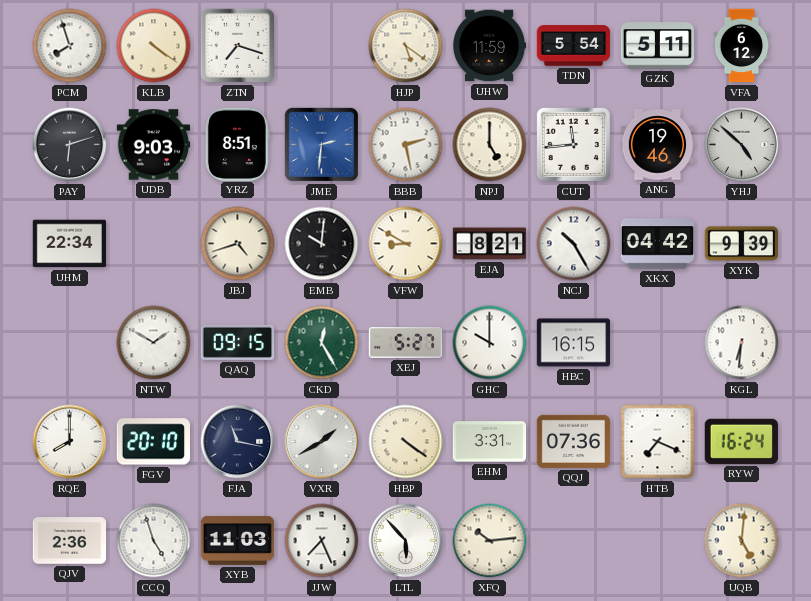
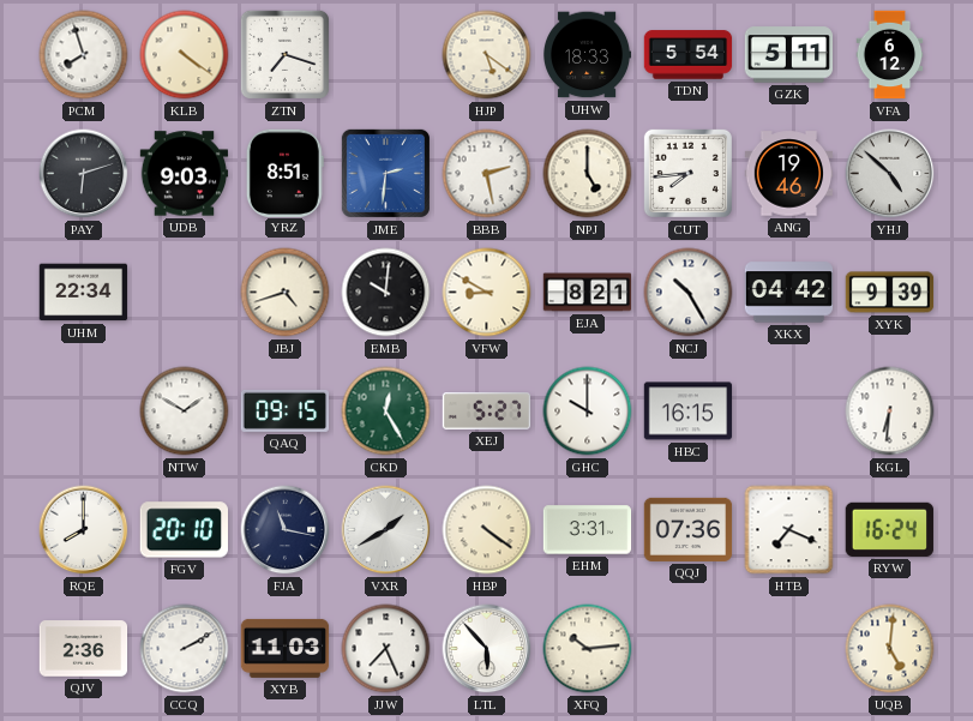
UHW: 11:59 -> 18:33 (588, 55)
CUT: 11:44 -> 7:44 (687, 173)
CCQ: 4:57 -> 2:10 (185, 649)
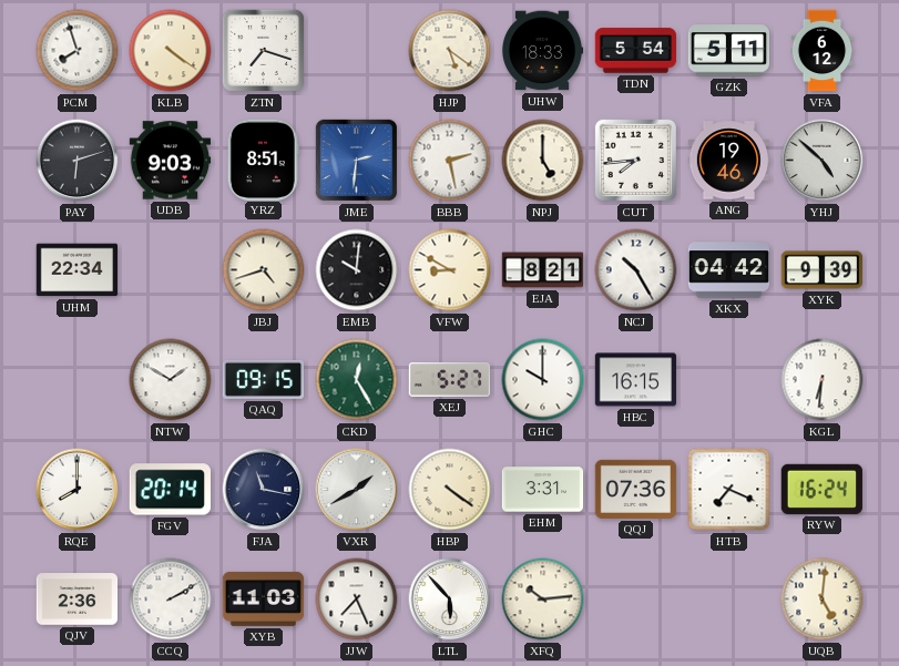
FGV: 20:10 -> 20:14 (170, 490)
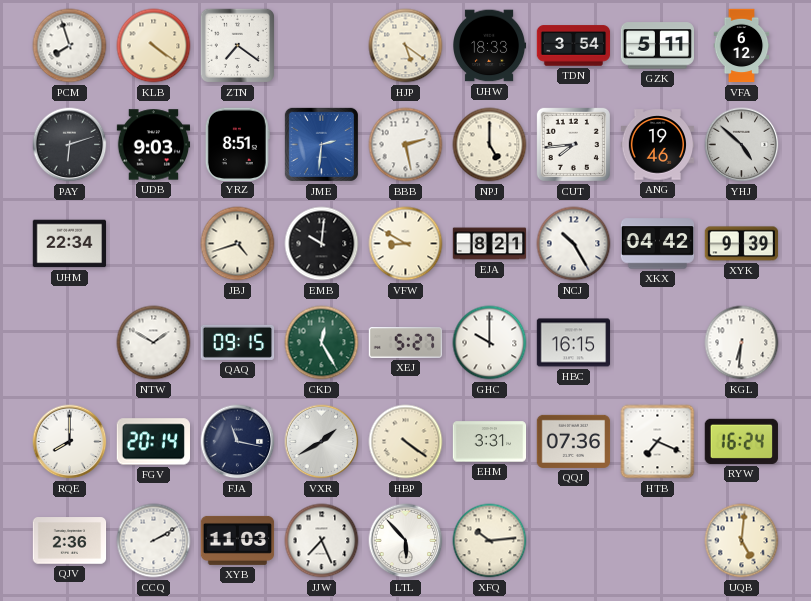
ZTN: 7:18 -> 7:21 (237, 45)
TDN: 5:54 -> 3:54 (574, 46)
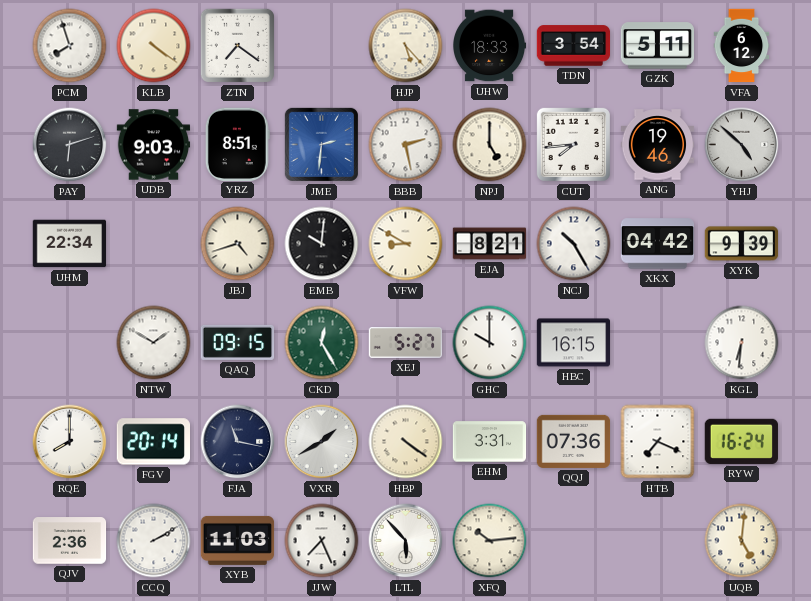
HJP: 5:21 -> 5:23 (406, 46)
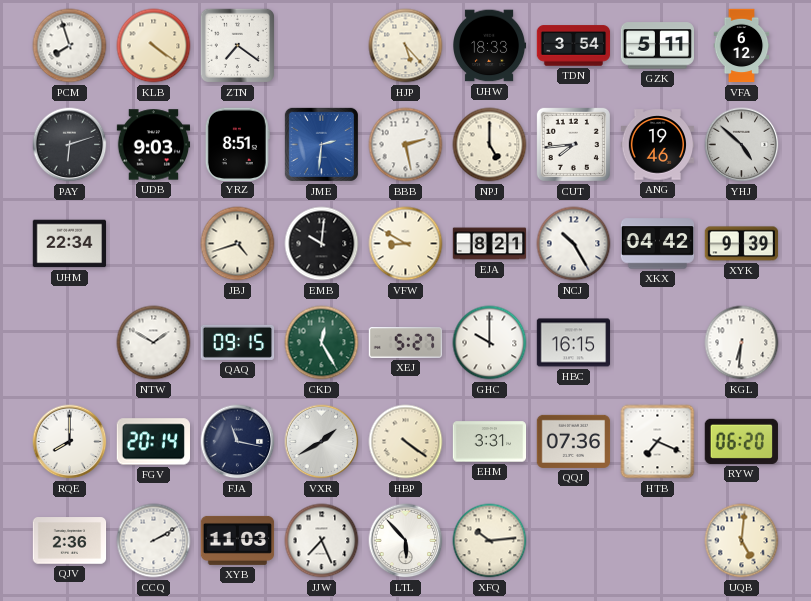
RYW: 16:24 -> 06:20 (741, 441)
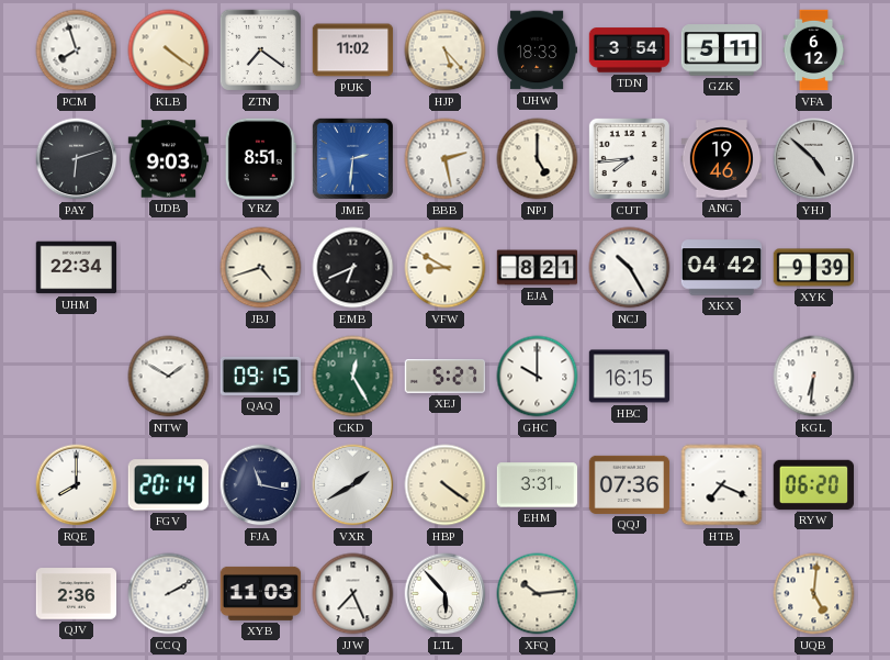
PUK: none -> 11:02 (353, 51)
EMB: 10:01 -> 6:41 (353, 268)
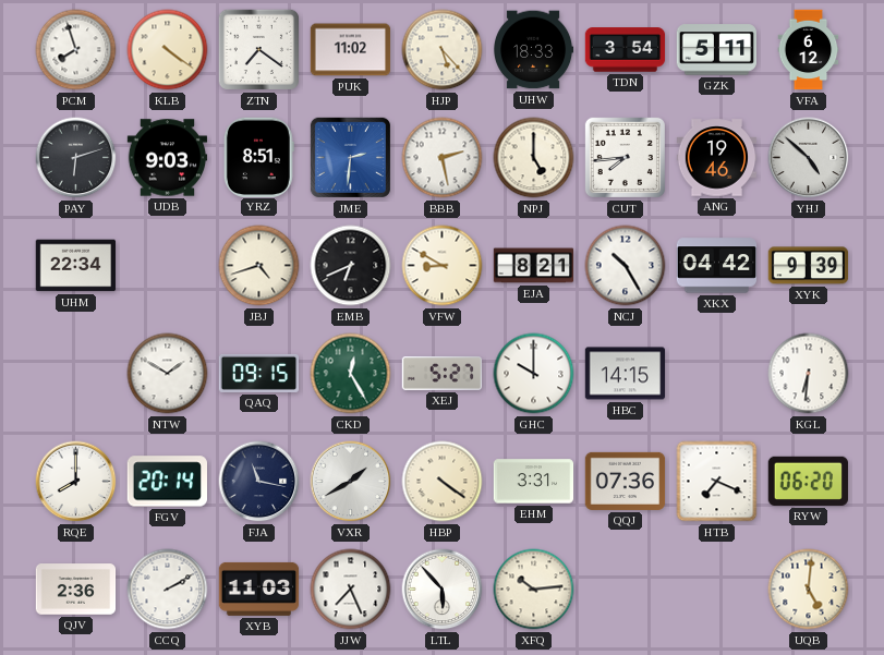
HBC: 16:15 -> 14:15 (626, 374)
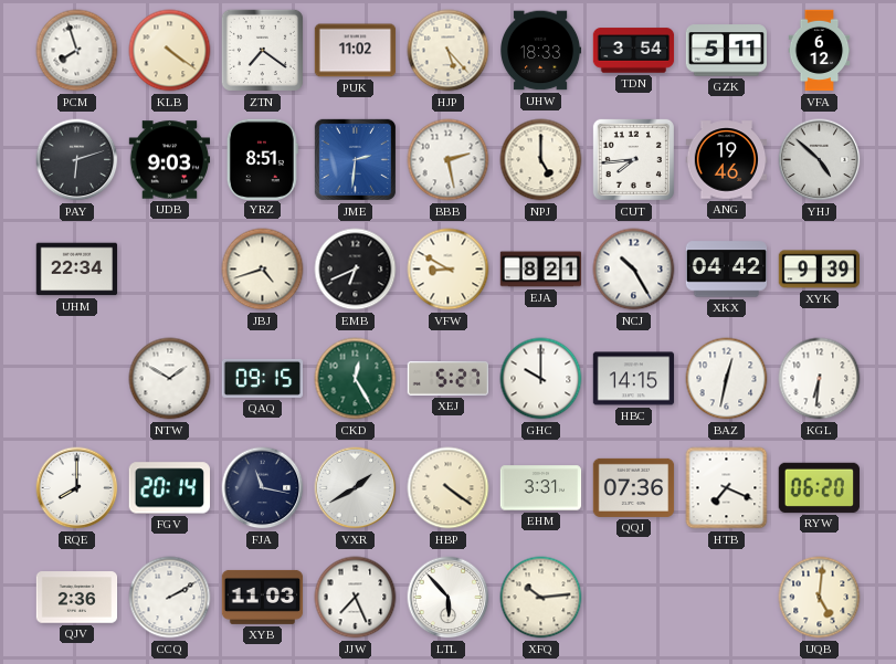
BAZ: none -> 12:32 (727, 379)
